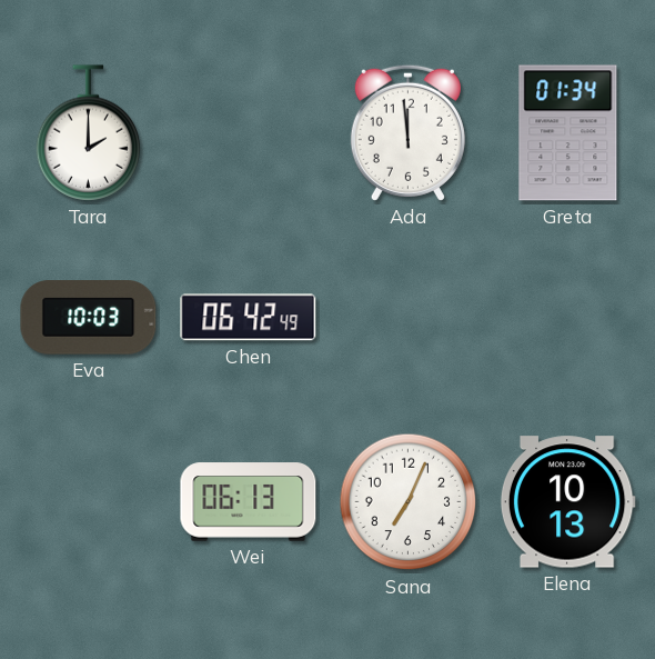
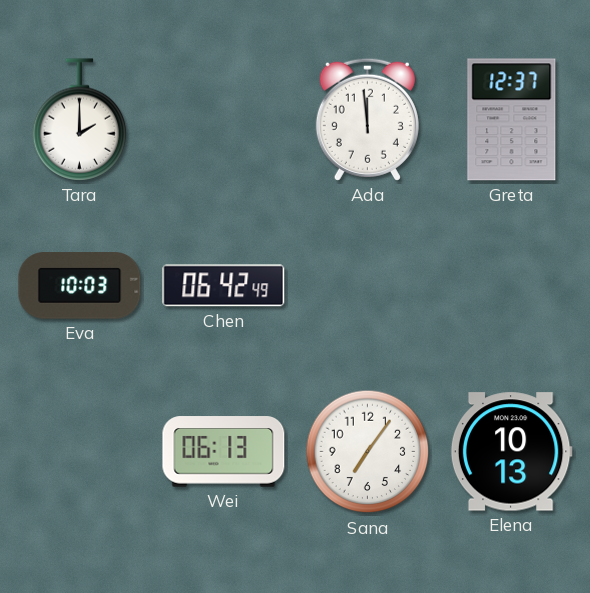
Greta: 01:34 -> 12:37 (512, 120)
Sana: 7:04 -> 7:06 (368, 452)
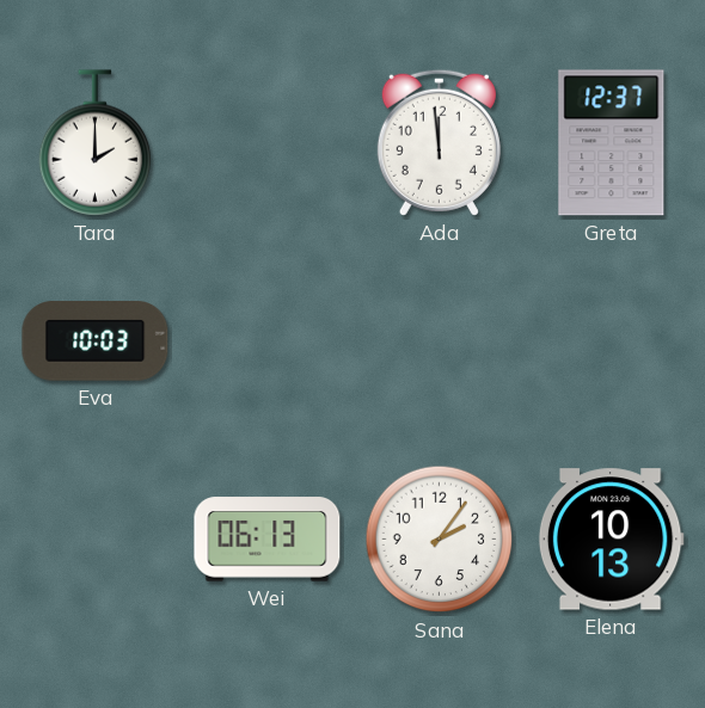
Chen: 06:42 -> none (224, 286)
Sana: 7:06 -> 2:06 (440, 540)
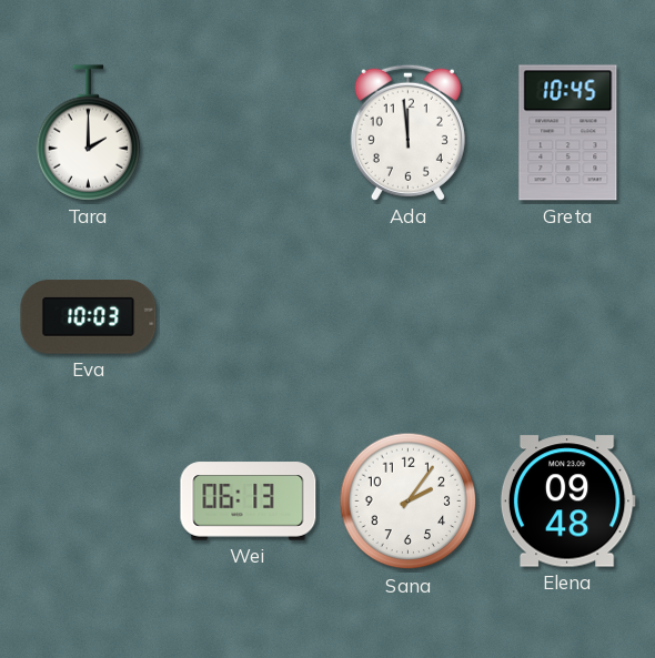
Greta: 12:37 -> 10:45 (568, 133)
Elena: 10:13 -> 09:48 (567, 502)
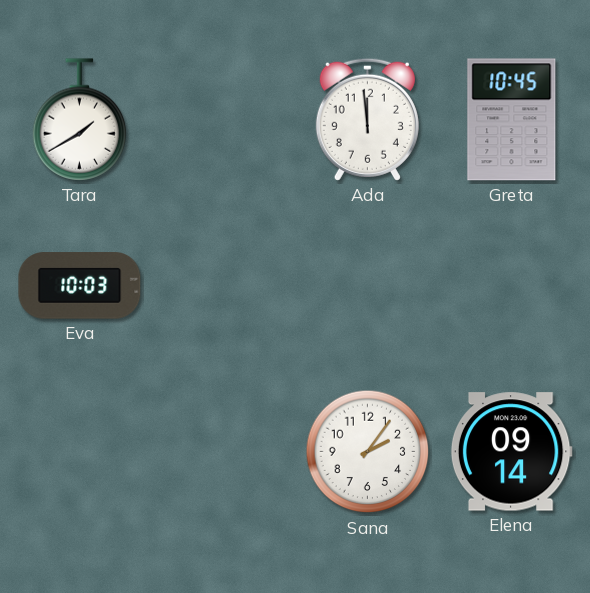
Tara: 2:00 -> 1:40 (80, 120)
Wei: 06:13 -> none (249, 502)
Elena: 09:48 -> 09:14 (511, 452)
